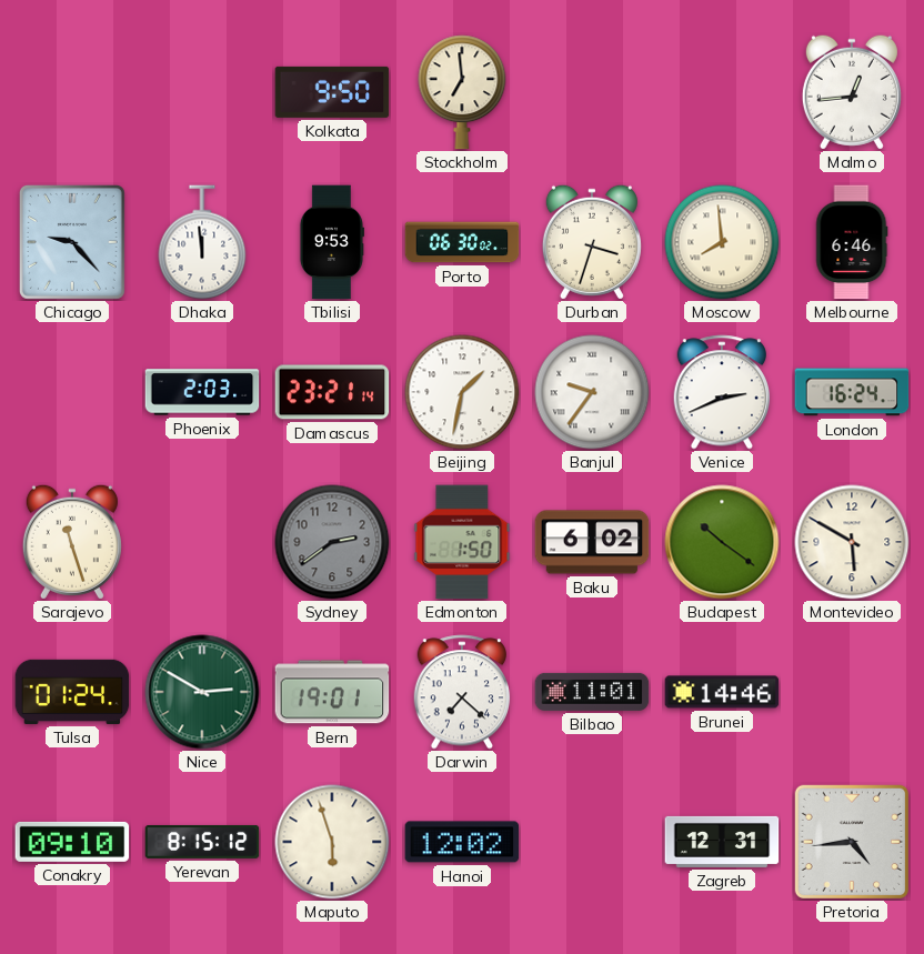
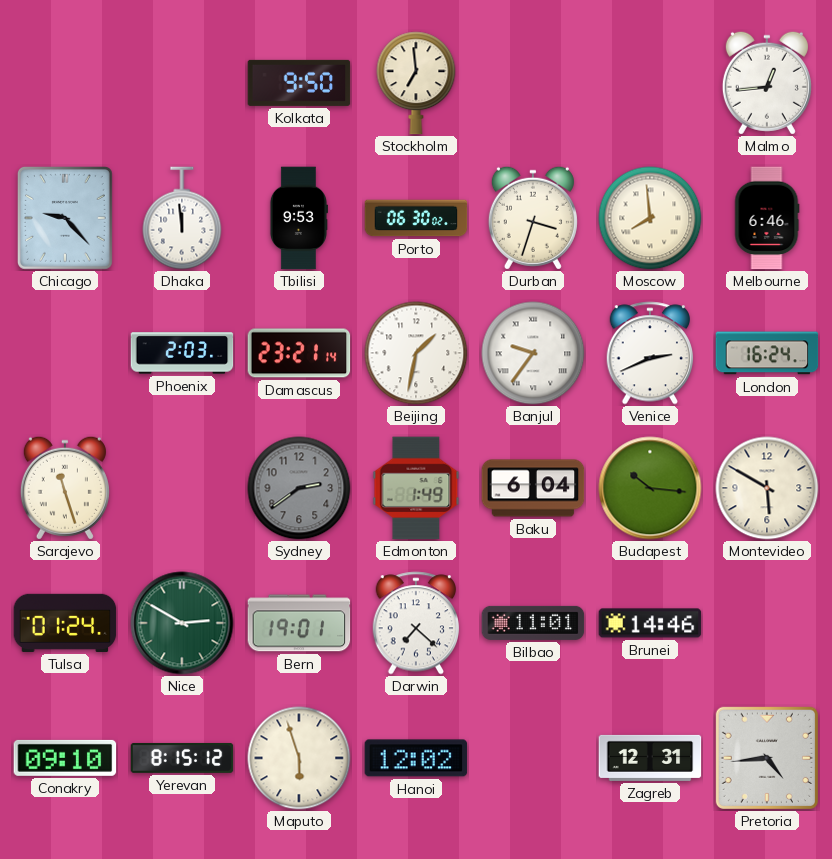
Edmonton: 1:50 -> 1:49 (416, 488)
Baku: 6:02 -> 6:04 (533, 488)
Budapest: 10:21 -> 10:16 (650, 488)
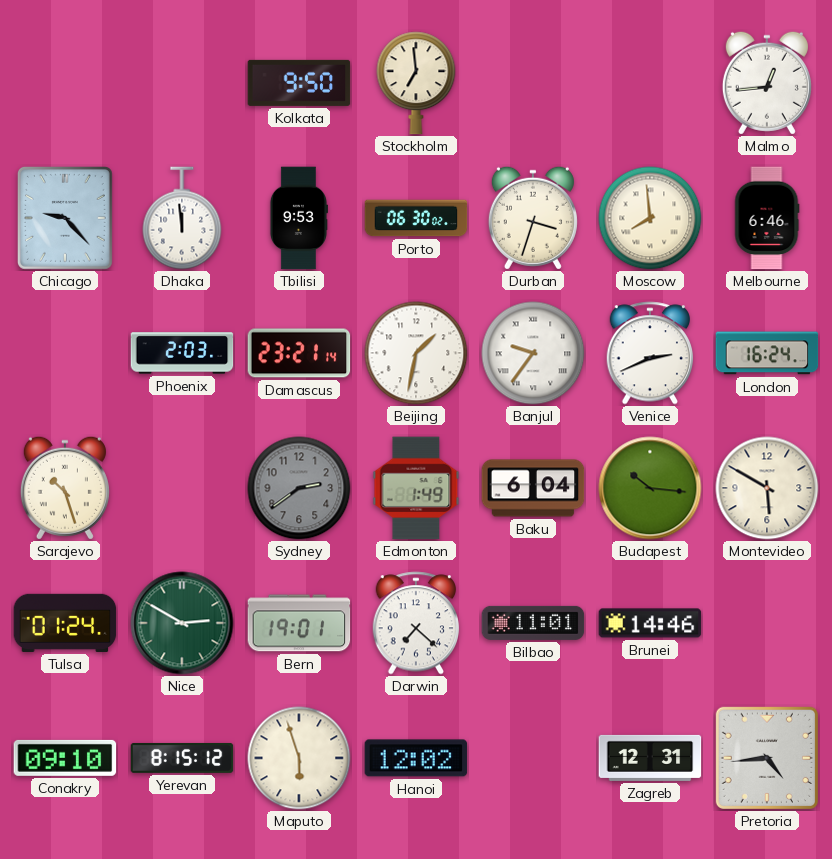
Sarajevo: 11:27 -> 10:27 (65, 488)
